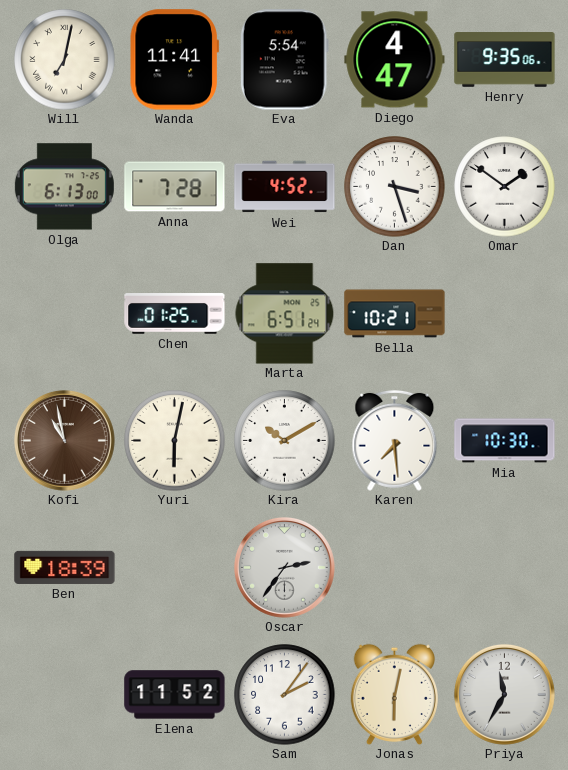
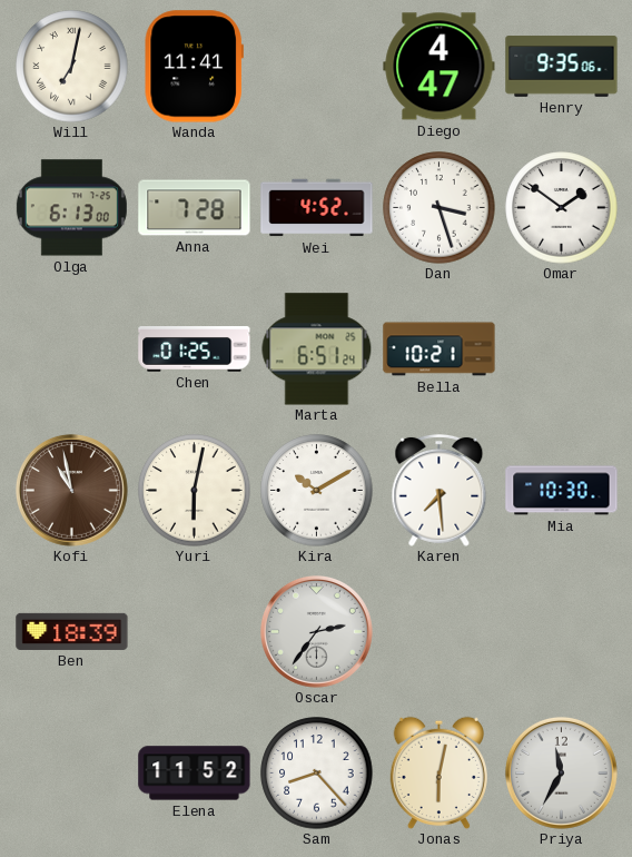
Eva: 5:54 -> none (284, 60)
Sam: 2:06 -> 8:23 (317, 774)
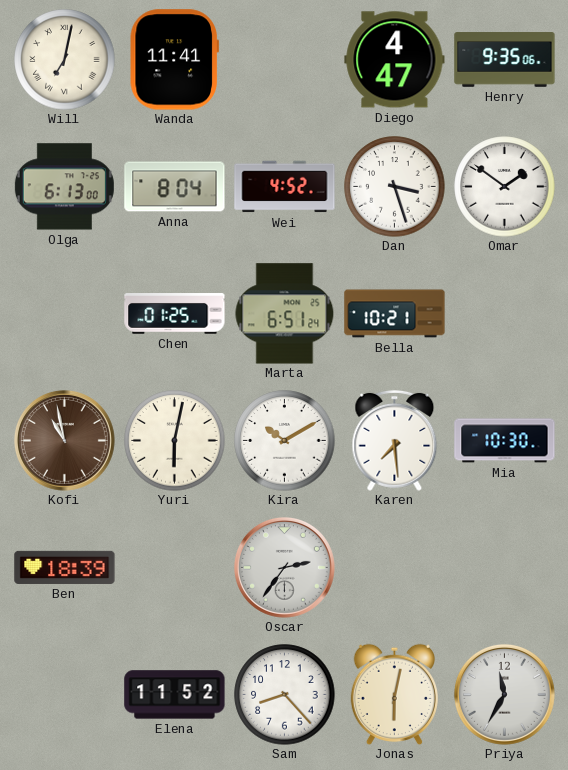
Anna: 7:28 -> 8:04 (175, 187)
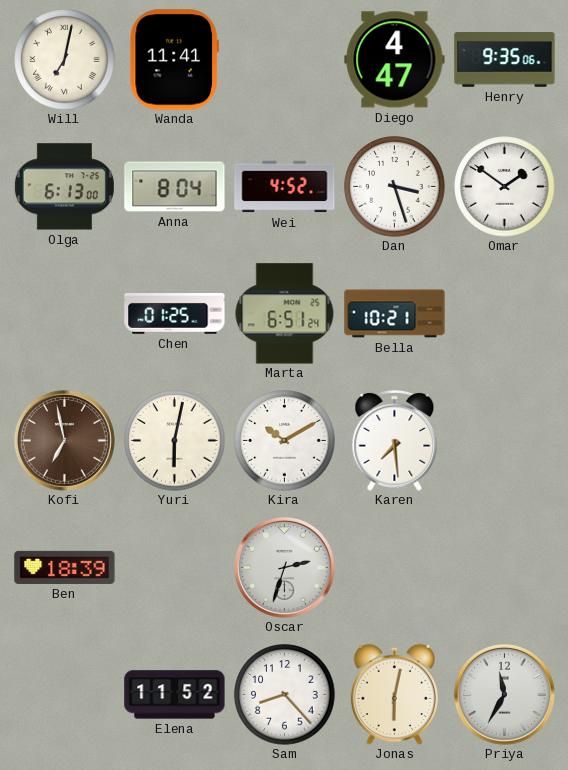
Kofi: 10:58 -> 6:58 (64, 440)
Mia: 10:30 -> none (505, 441)
Oscar: 2:36 -> 2:33 (284, 567)
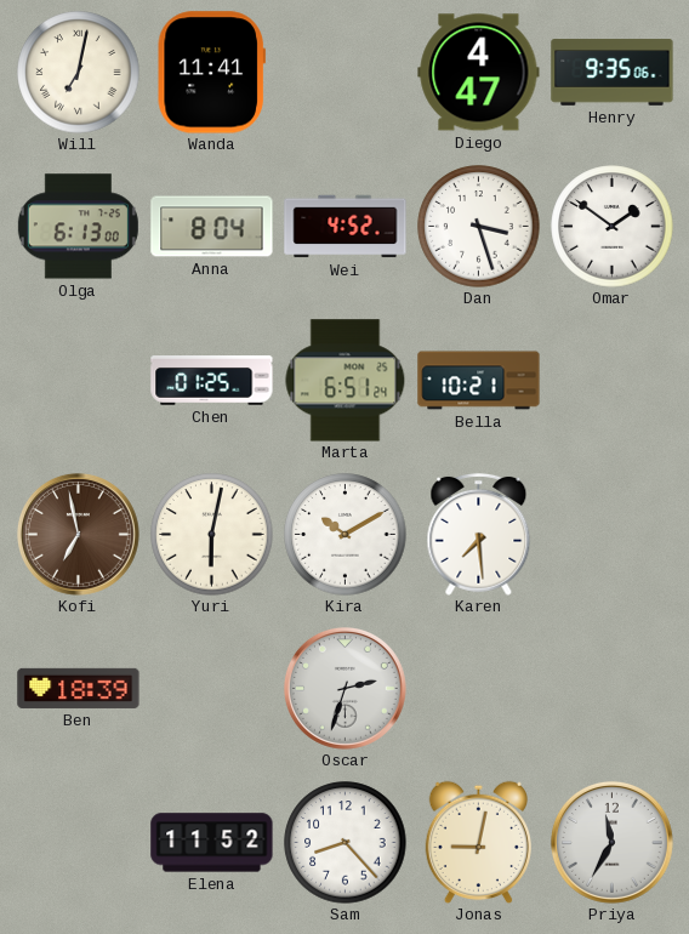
Jonas: 6:02 -> 9:02 (478, 842)
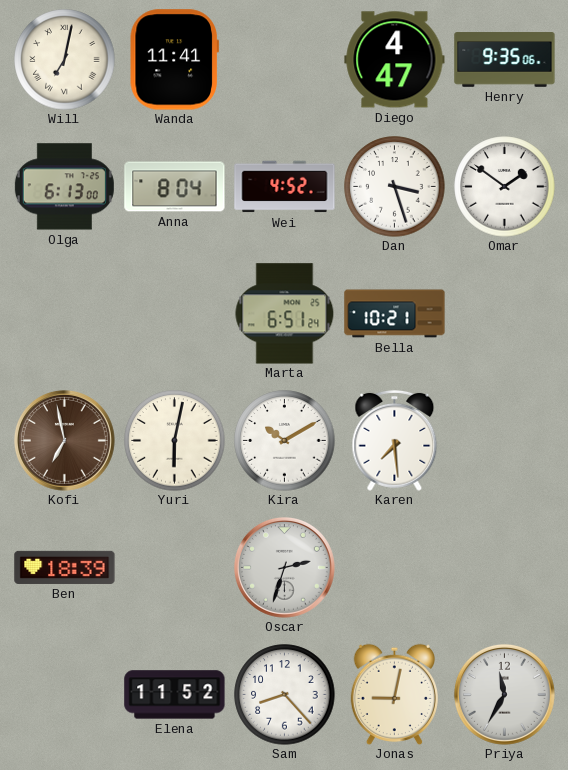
Chen: 01:25 -> none (212, 381)
